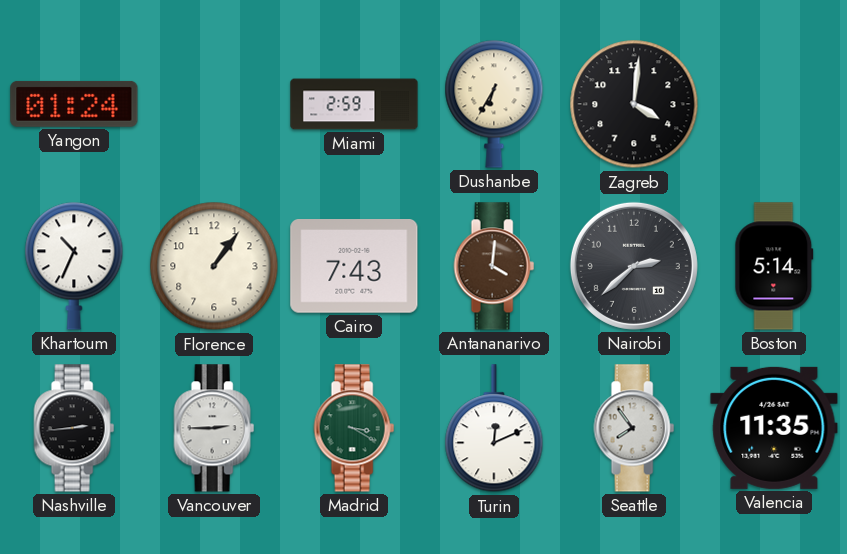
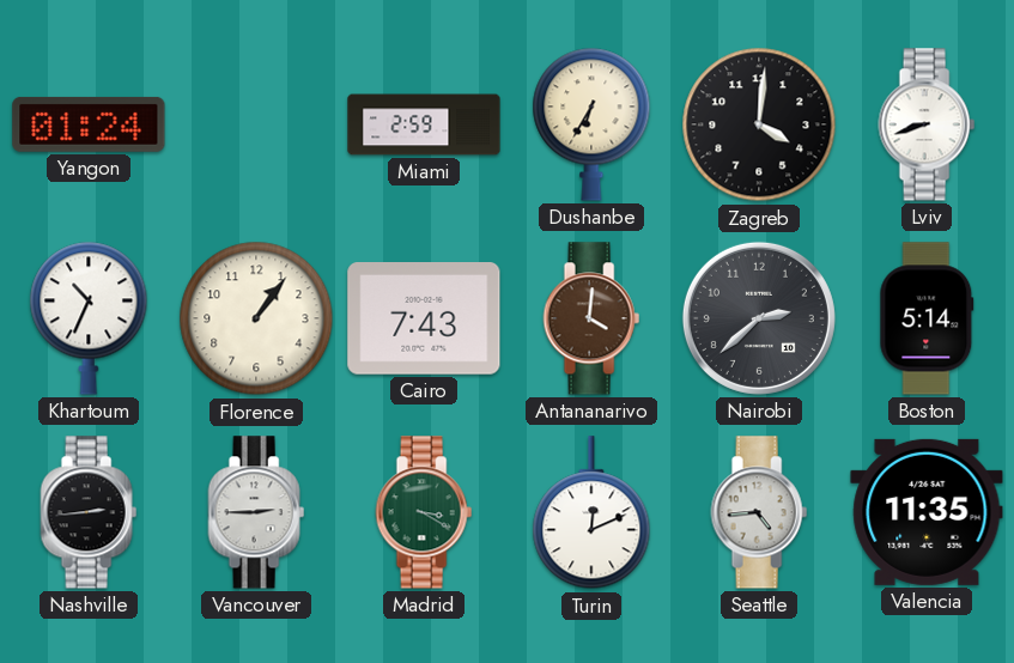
Lviv: none -> 8:42 (927, 124)
Seattle: 7:54 -> 4:44 (759, 512)
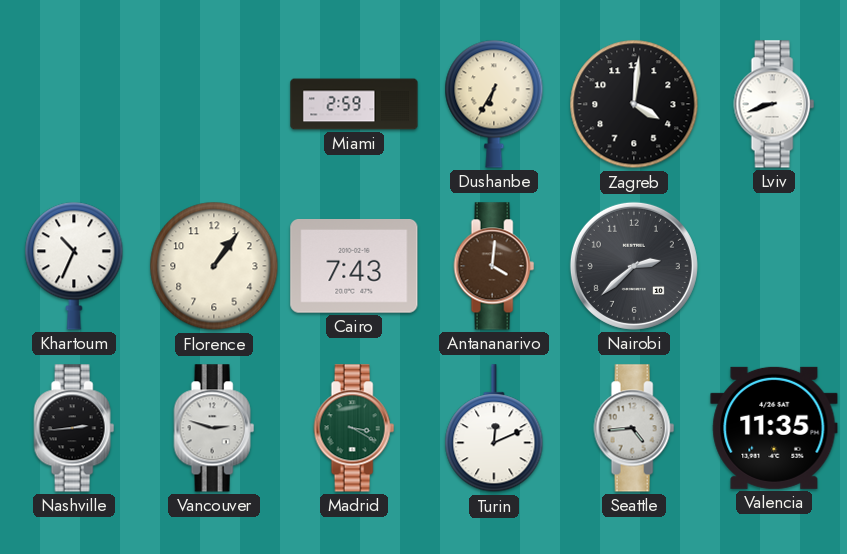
Yangon: 01:24 -> none (89, 124)
Boston: 5:14 -> none (927, 318)
Vancouver: 2:45 -> 2:48 (214, 428)
